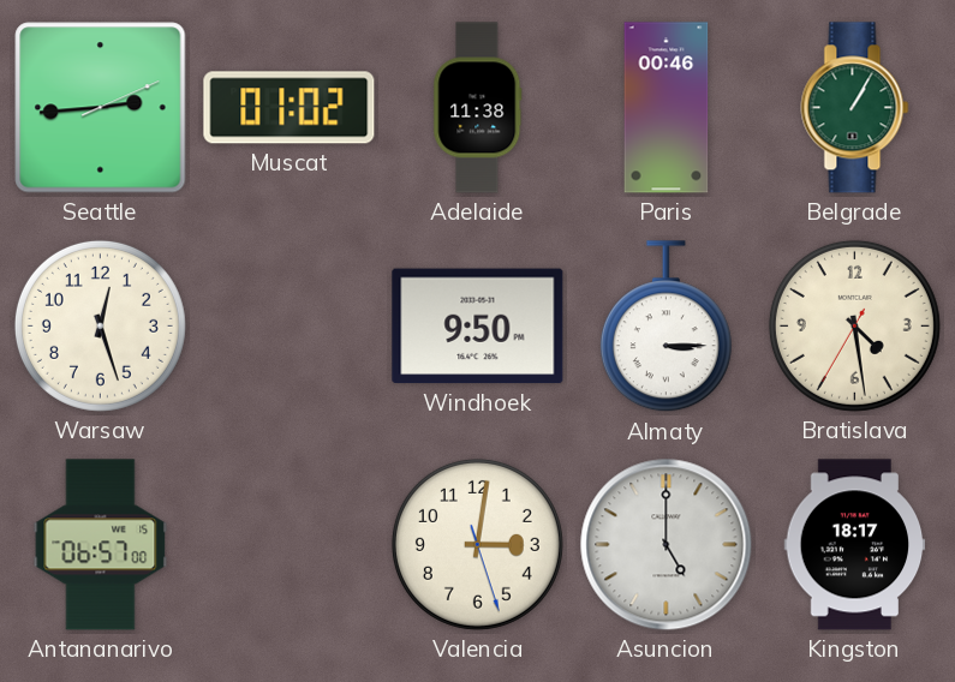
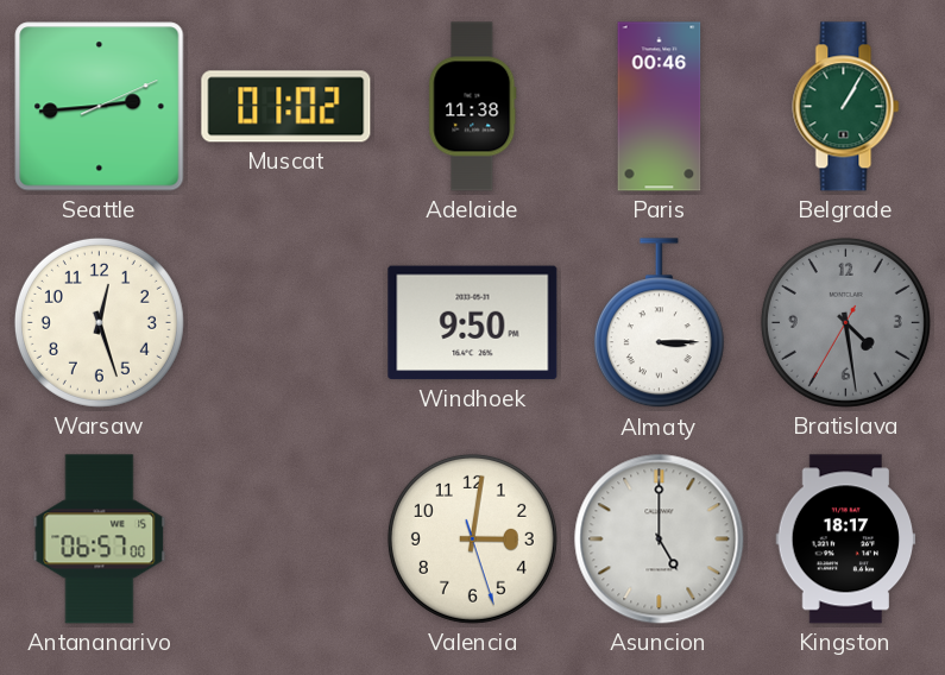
Bratislava dial: cream -> grey (845, 322)
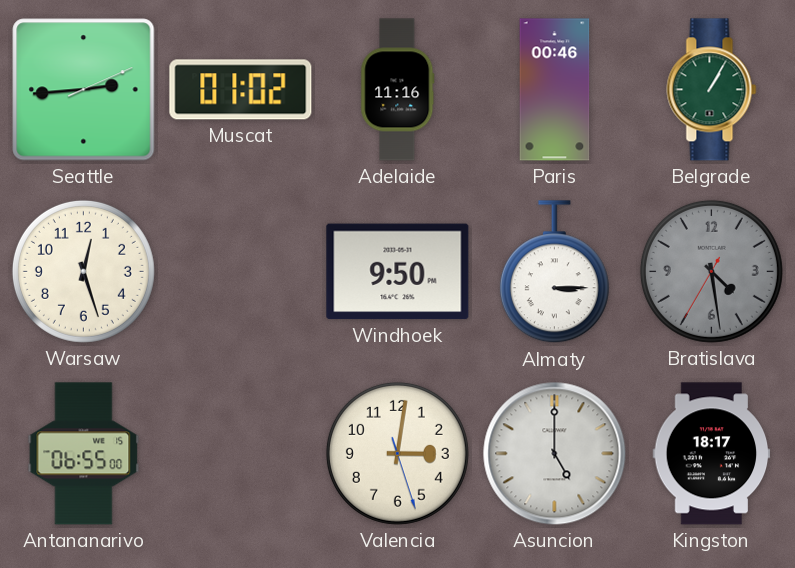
Adelaide: 11:38 -> 11:16 (398, 90)
Antananarivo: 06:57 -> 06:55 (84, 454)
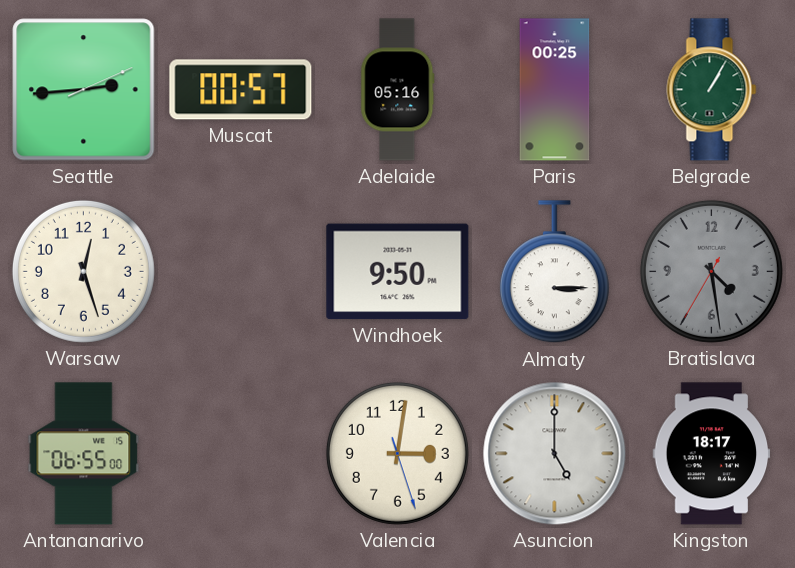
Muscat: 01:02 -> 00:57 (241, 90)
Adelaide: 11:16 -> 05:16 (398, 90)
Paris: 00:46 -> 00:25 (555, 90)
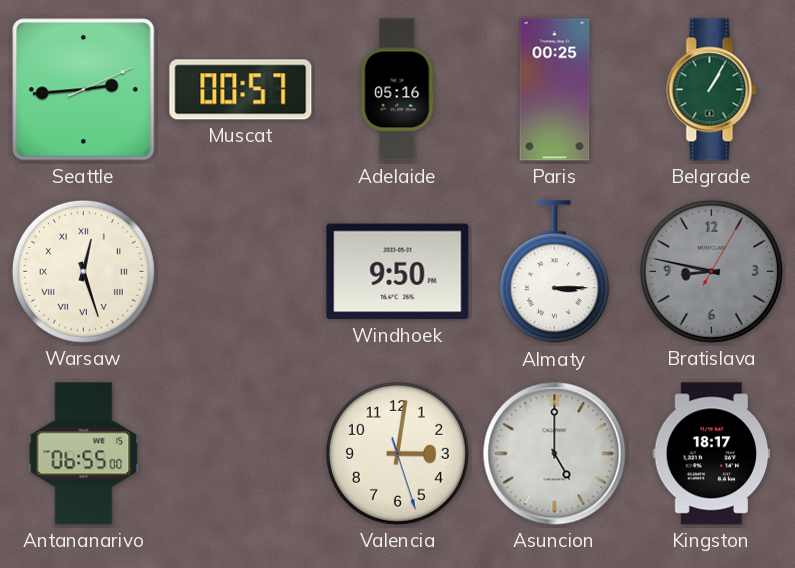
Warsaw numerals: Arabic -> Roman (83, 271)
Bratislava: 4:28 -> 8:47 (711, 271)
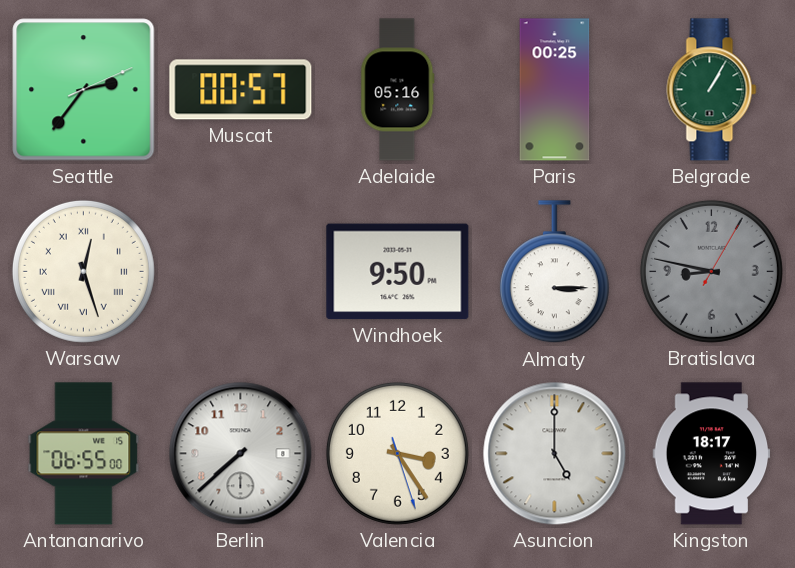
Seattle: 2:44 -> 2:36 (84, 90)
Berlin: none -> 7:38 (241, 454)
Valencia: 3:01 -> 3:24 (397, 453)
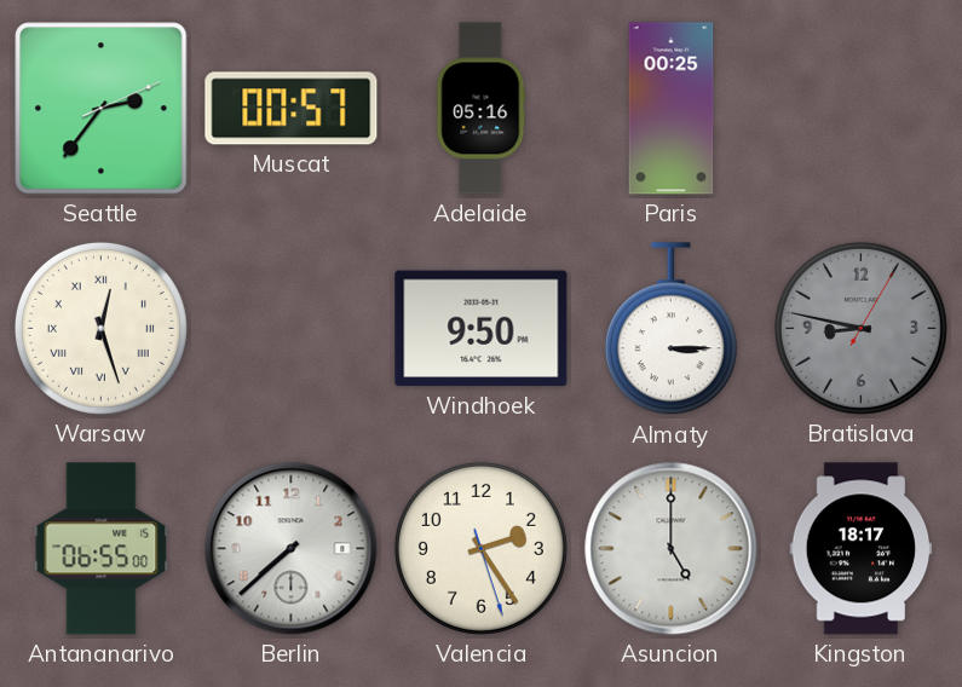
Belgrade: 1:05 -> none (712, 90)
Valencia: 3:24 -> 2:24 (480, 548)
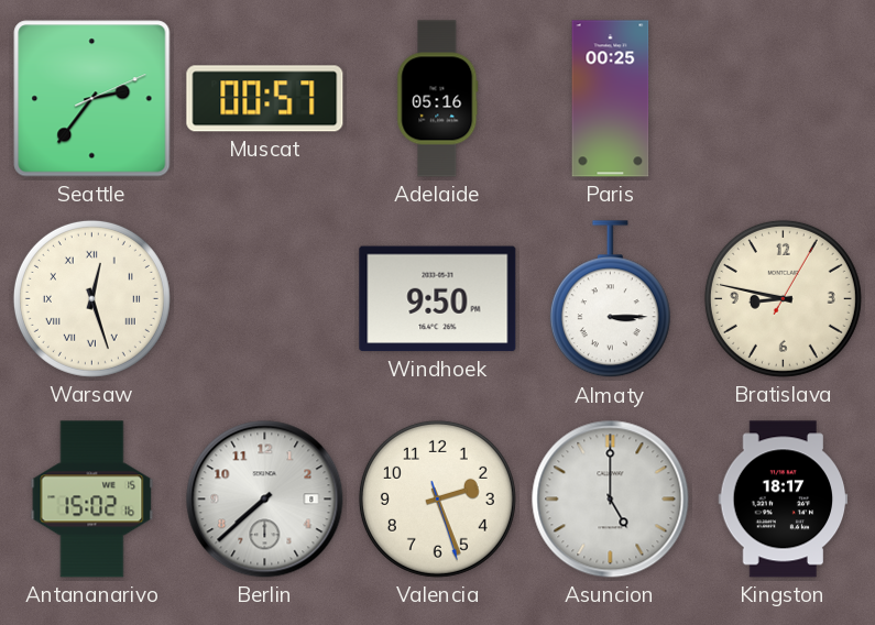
Bratislava dial: grey -> cream (783, 298)
Antananarivo: 06:55 -> 15:02 (92, 500)
Valencia: 2:24 -> 2:26 (437, 498)
